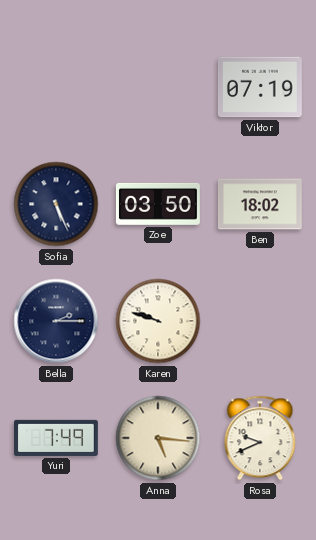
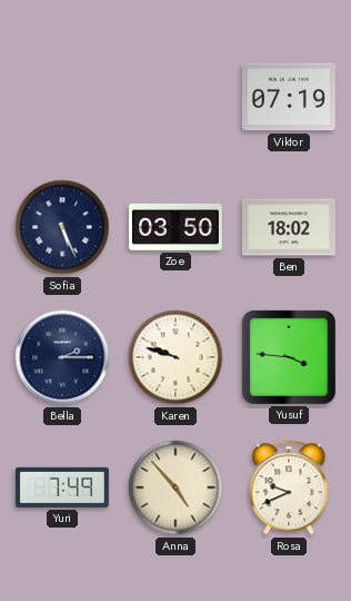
Yusuf: none -> 3:46 (289, 357)
Anna: 5:16 -> 4:53 (175, 487)
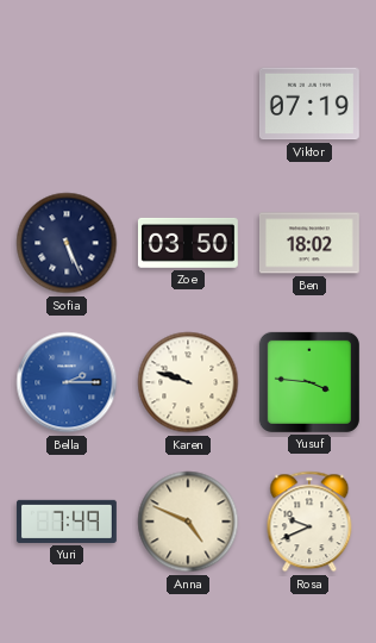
Bella dial: navy -> blue (67, 382)
Anna: 4:53 -> 4:49 (188, 522)
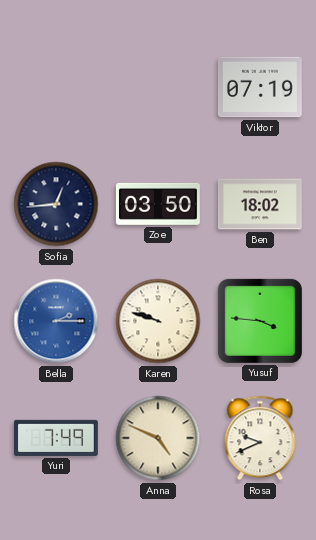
Sofia: 5:26 -> 12:44 (56, 204)
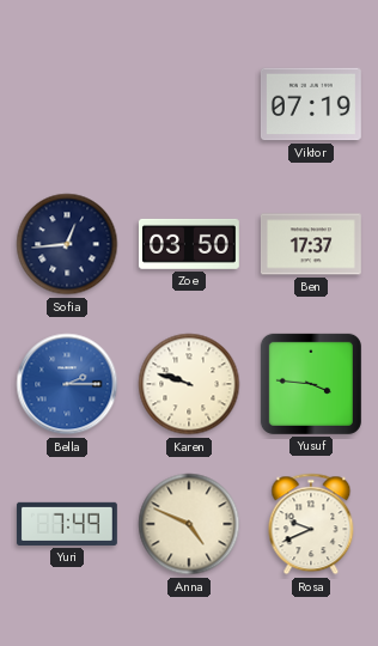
Ben: 18:02 -> 17:37 (311, 244)
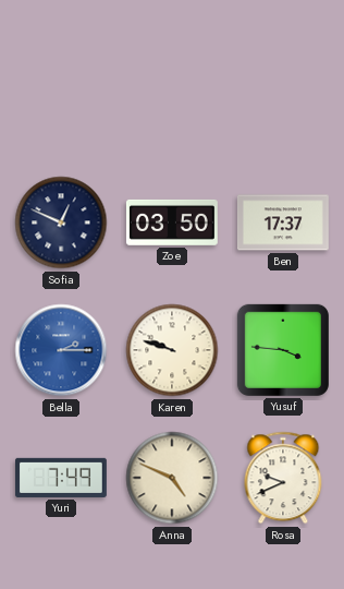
Viktor: 07:19 -> none (311, 104)
Sofia: 12:44 -> 12:49 (61, 223)
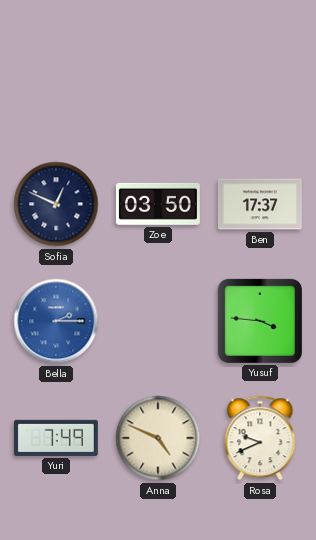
Karen: 9:48 -> none (172, 350)
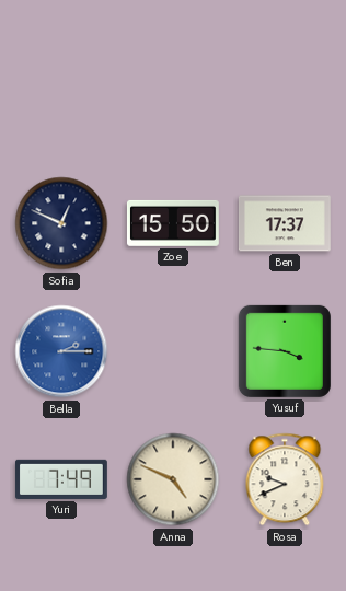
Zoe: 03:50 -> 15:50 (173, 223)
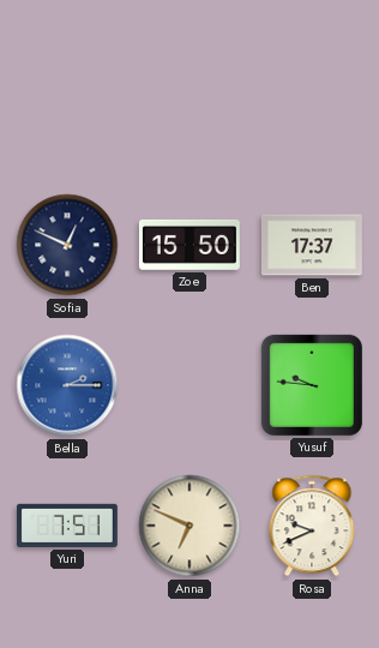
Yusuf: 3:46 -> 9:46 (312, 385)
Yuri: 7:49 -> 7:51 (67, 526)
Anna: 4:49 -> 6:49 (189, 526)
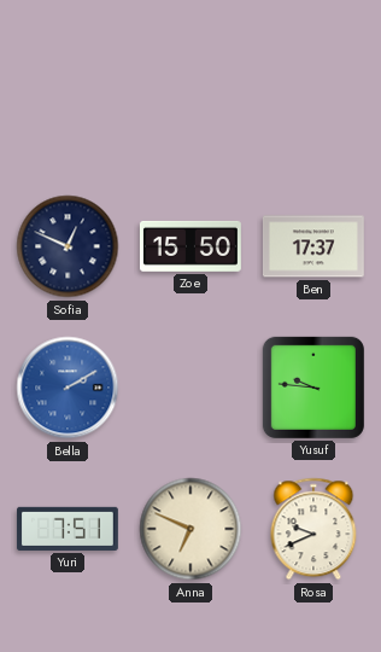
Bella: 2:15 -> 2:10 (68, 388)
